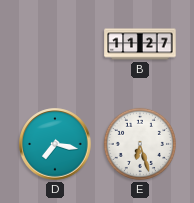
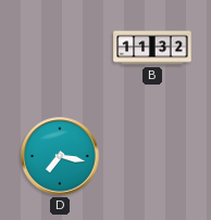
B: 11:27 -> 11:32 (152, 48)
E: 6:27 -> none (140, 144)
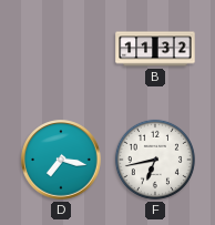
F: none -> 6:43 (155, 160)
